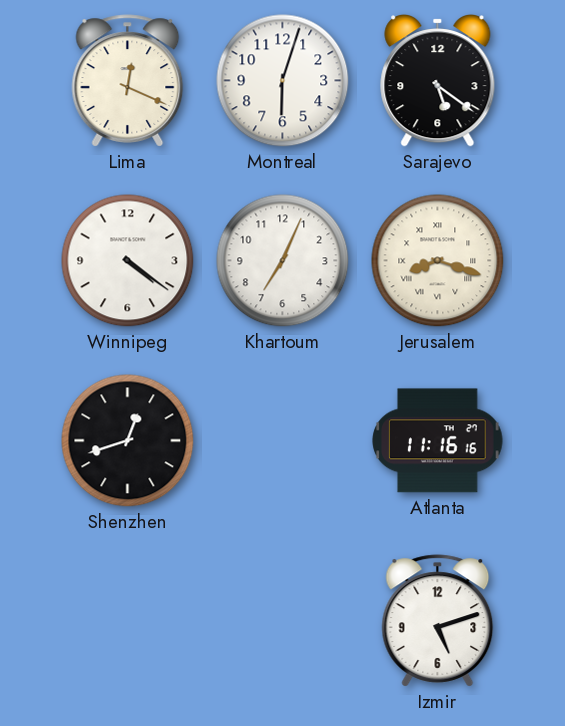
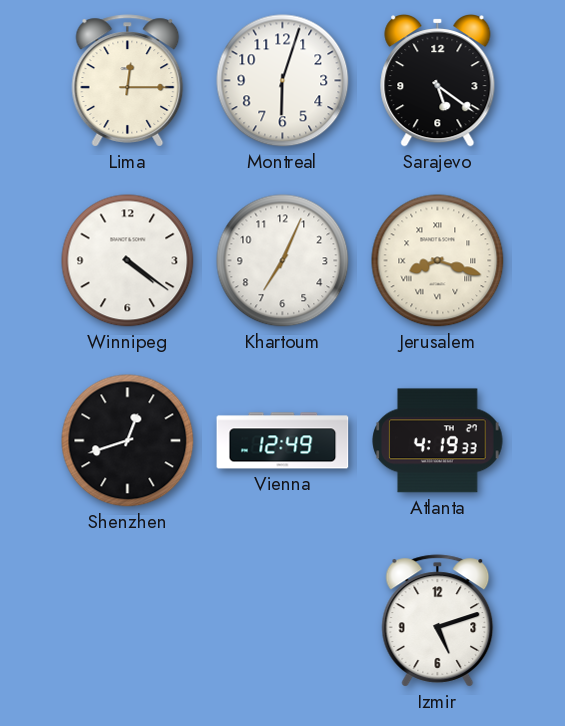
Lima: 12:19 -> 12:15 (128, 81)
Vienna: none -> 12:49 (283, 441)
Atlanta: 11:16 -> 4:19 (438, 441)
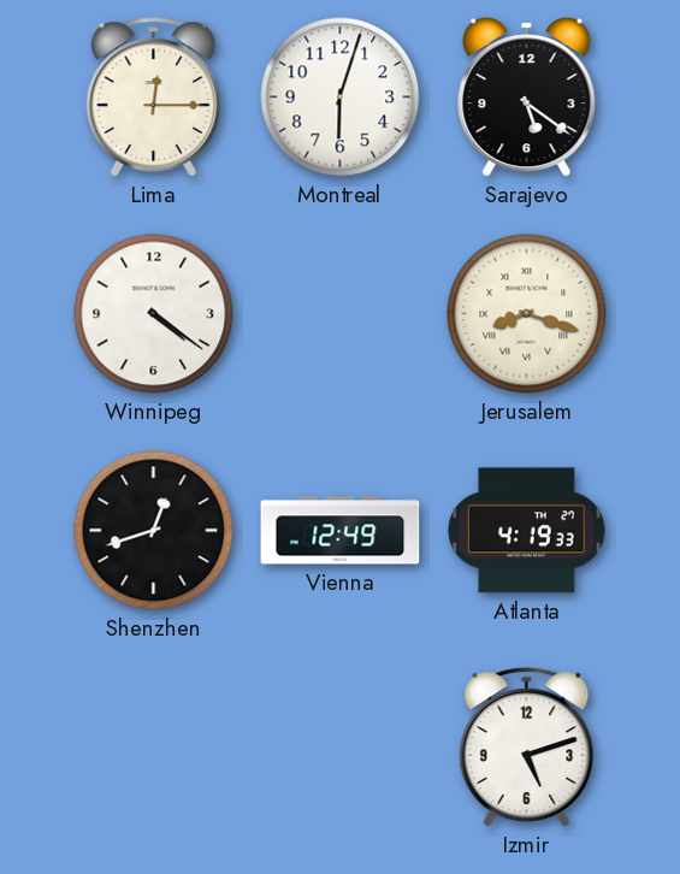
Khartoum: 7:04 -> none (283, 261)
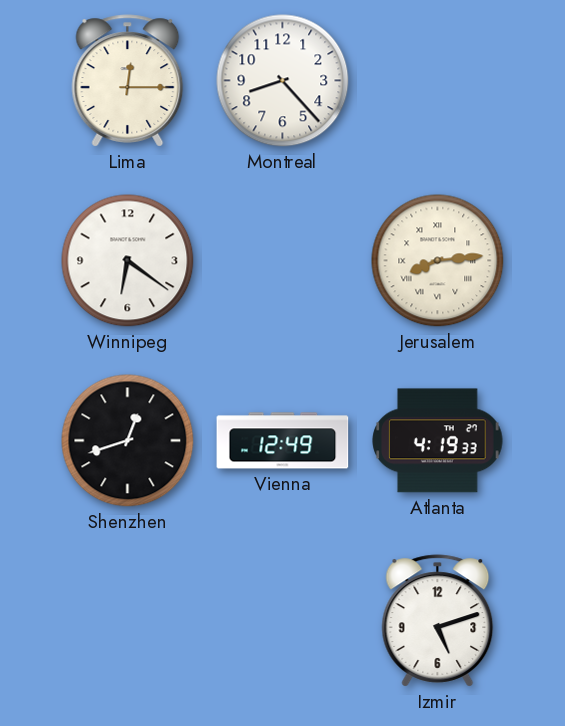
Montreal: 6:03 -> 8:23 (283, 81)
Sarajevo: 5:21 -> none (527, 98)
Winnipeg: 4:21 -> 6:21 (128, 261)
Jerusalem: 8:18 -> 8:14 (438, 261)
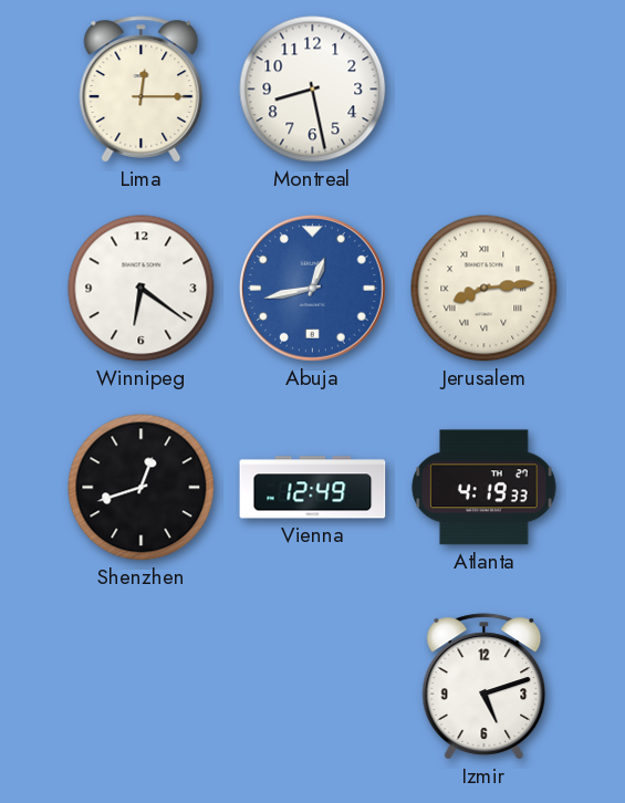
Montreal: 8:23 -> 8:28 (313, 90)
Abuja: none -> 12:43 (313, 289)
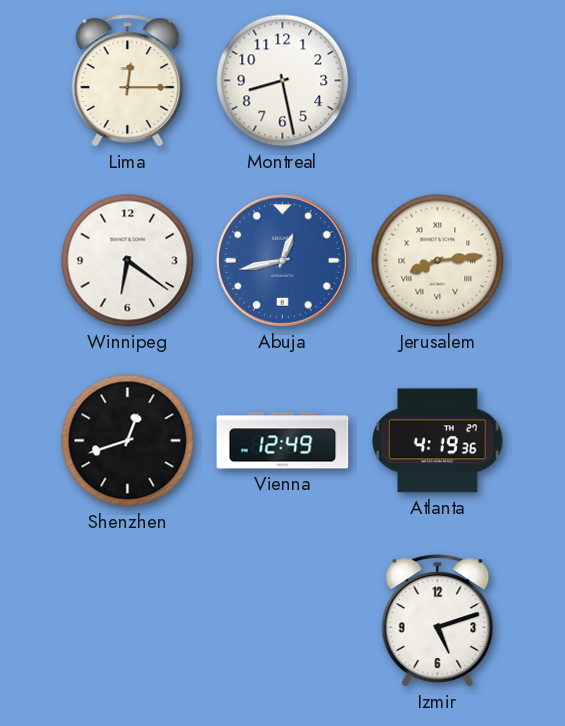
Atlanta: 4:19:33 -> 4:19:36 (438, 441)
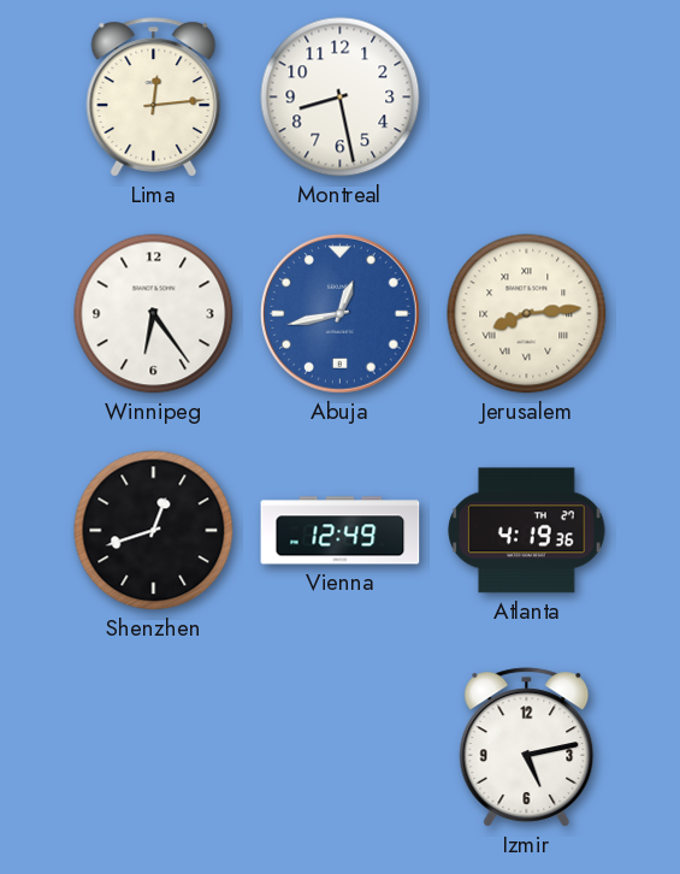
Lima: 12:15 -> 12:14 (154, 98)
Winnipeg: 6:21 -> 6:24 (154, 314)
Izmir: 5:12 -> 5:13 (527, 748)
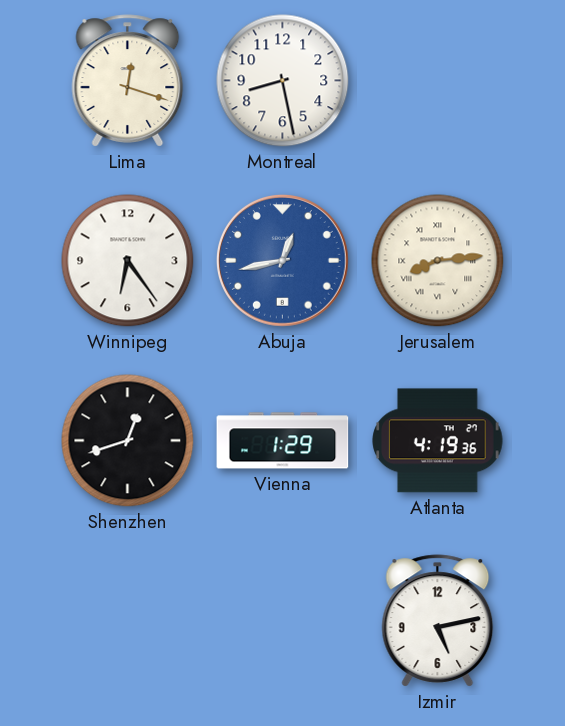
Lima: 12:14 -> 12:18 (128, 81)
Vienna: 12:49 -> 1:29 (283, 441)
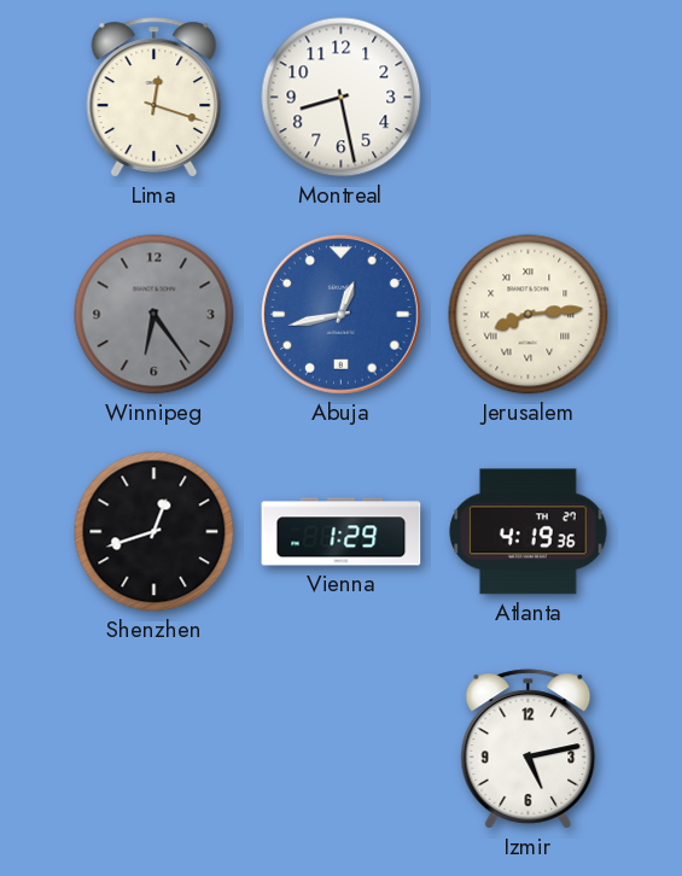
Winnipeg dial: white -> grey (155, 315)
